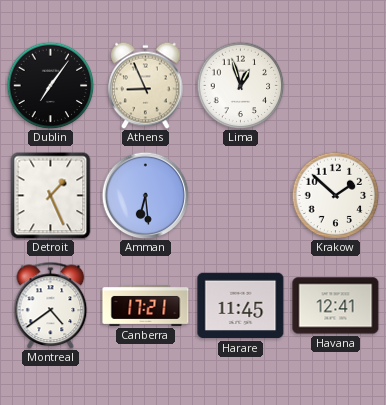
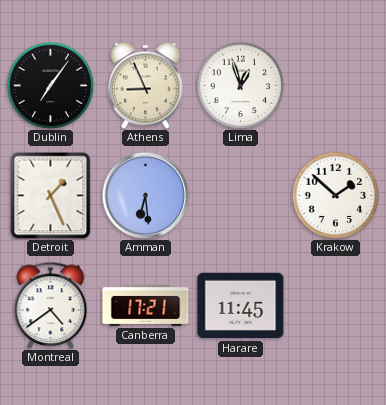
Havana: 12:41 -> none (336, 306)
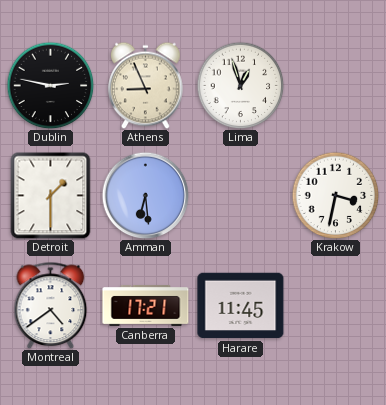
Dublin: 7:06 -> 2:47 (50, 85)
Detroit: 1:26 -> 1:30 (51, 195)
Krakow: 1:52 -> 3:32 (335, 195)
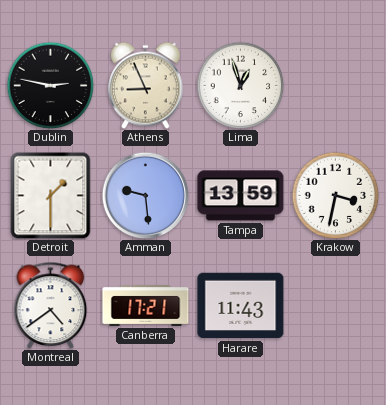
Amman: 6:29 -> 9:29 (145, 195)
Tampa: none -> 13:59 (241, 196)
Harare: 11:45 -> 11:43 (241, 306)
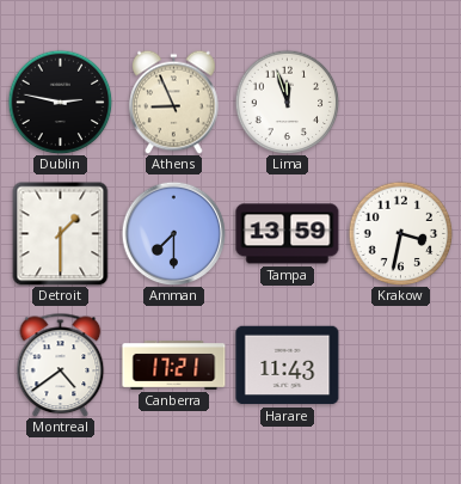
Lima: 12:57 -> 11:57 (287, 102)
Amman: 9:29 -> 7:30 (173, 233)
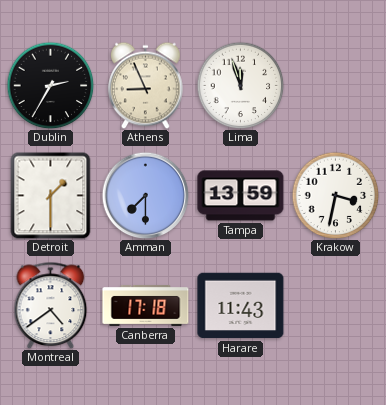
Dublin: 2:47 -> 2:35 (50, 85)
Canberra: 17:21 -> 17:18 (146, 306)
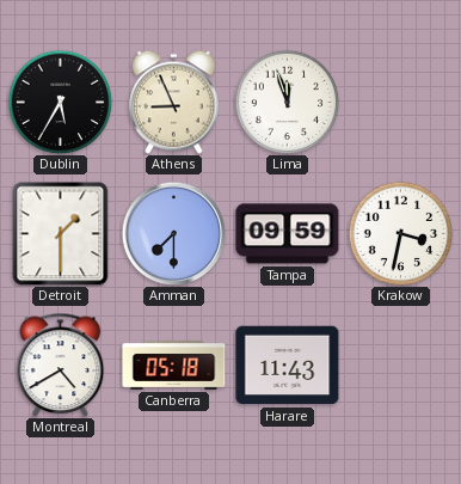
Dublin: 2:35 -> 5:35 (60, 102)
Tampa: 13:59 -> 09:59 (288, 234)
Montreal: 4:39 -> 4:40 (61, 364)
Canberra: 17:18 -> 05:18 (174, 366)
